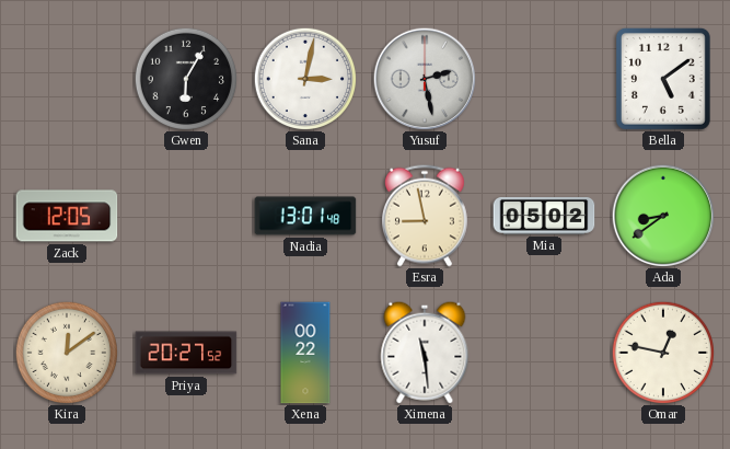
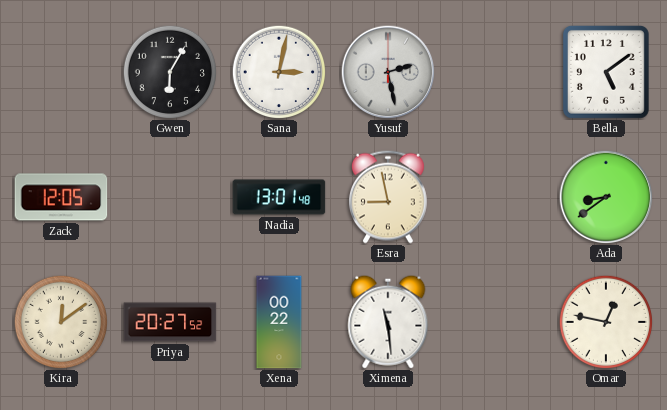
Mia: 05:02 -> none (544, 217)
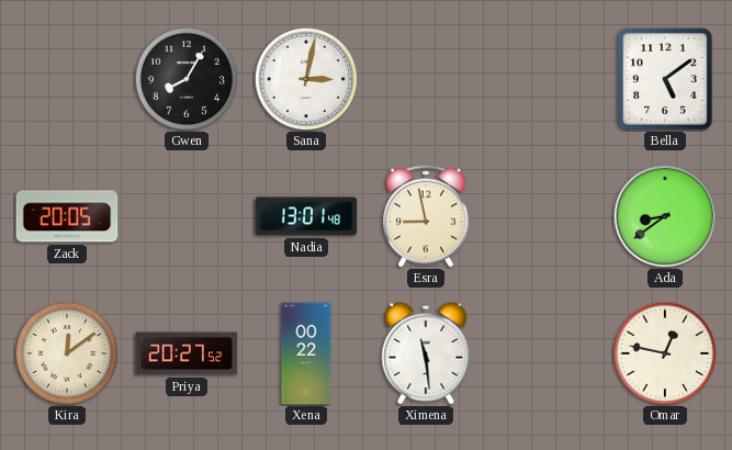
Gwen: 6:05 -> 8:05 (185, 78)
Yusuf: 2:28 -> none (388, 72)
Zack: 12:05 -> 20:05 (67, 216)
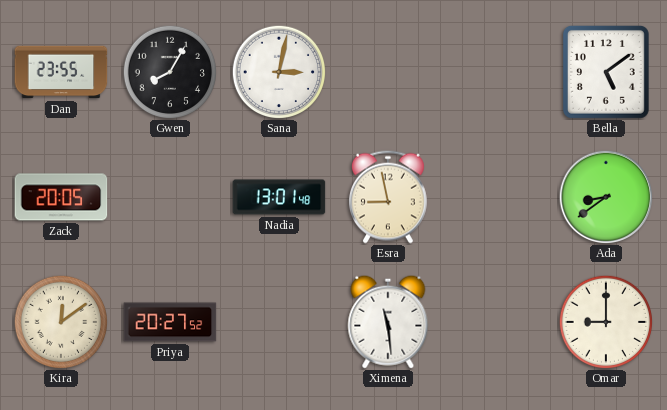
Dan: none -> 23:55 (61, 72)
Xena: 00:22 -> none (306, 353)
Omar: 12:47 -> 9:00 (605, 321)
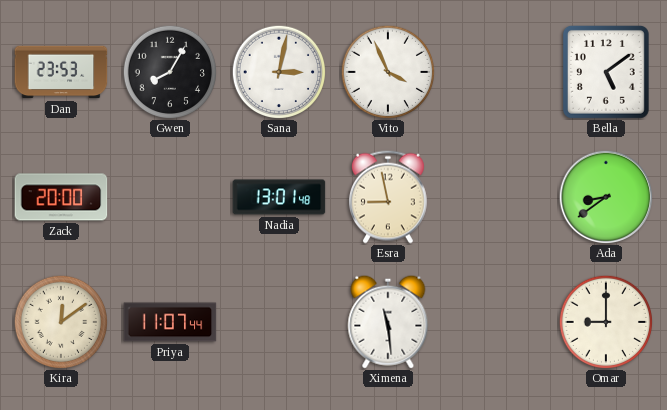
Dan: 23:55 -> 23:53 (61, 72)
Vito: none -> 3:56 (387, 71)
Zack: 20:05 -> 20:00 (61, 197)
Priya: 20:27 -> 11:07 (170, 322)
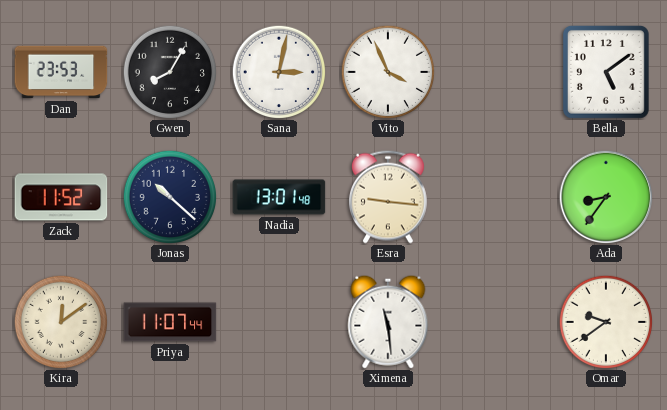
Zack: 20:00 -> 11:52 (61, 197)
Jonas: none -> 10:22 (169, 196)
Esra: 8:58 -> 9:16 (388, 197)
Ada: 8:39 -> 8:36 (606, 197)
Omar: 9:00 -> 9:39 (605, 321)
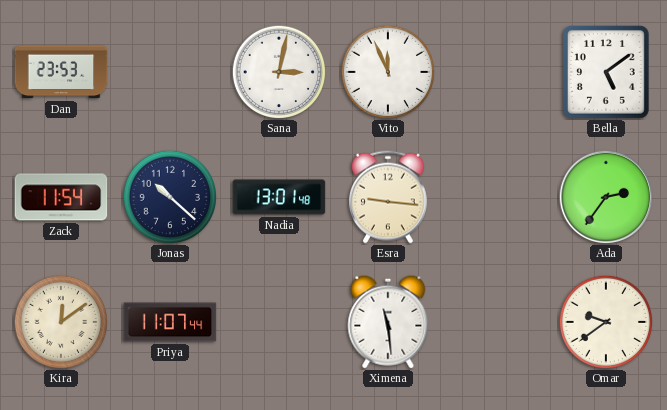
Gwen: 8:05 -> none (169, 71)
Vito: 3:56 -> 11:56 (387, 71)
Zack: 11:52 -> 11:54 (61, 197)
Ada: 8:36 -> 2:36 (606, 197)
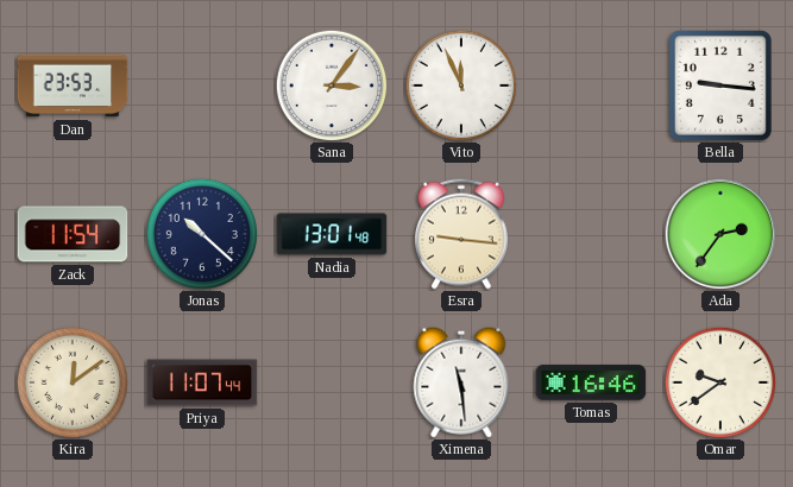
Sana: 3:02 -> 3:06 (331, 84)
Bella: 5:09 -> 9:16 (720, 86)
Tomas: none -> 16:46 (591, 382)
